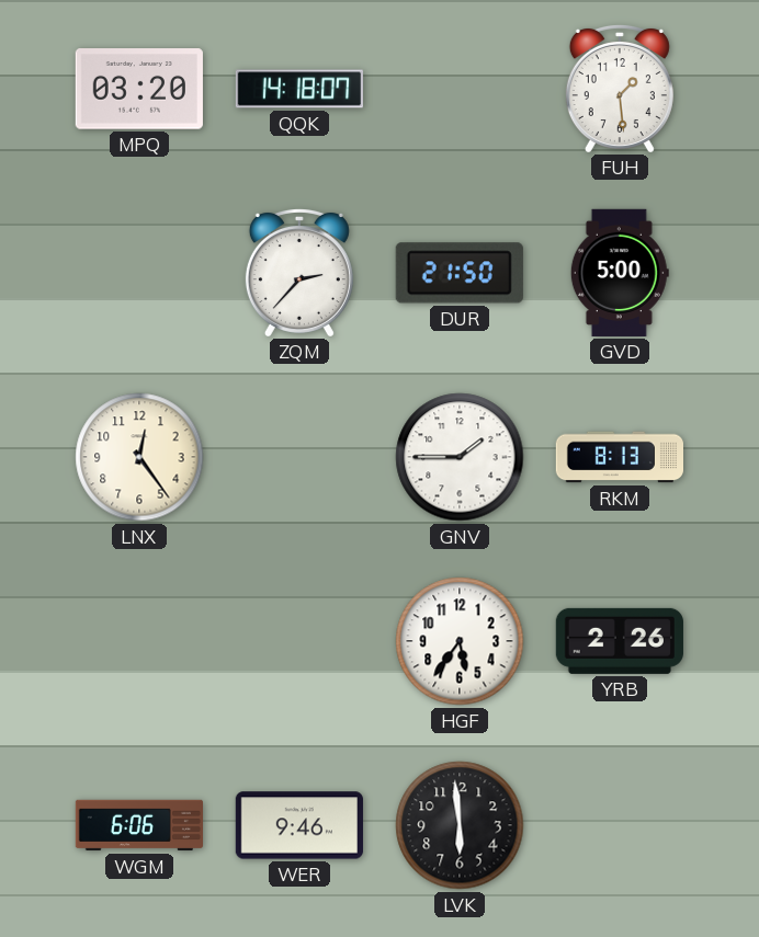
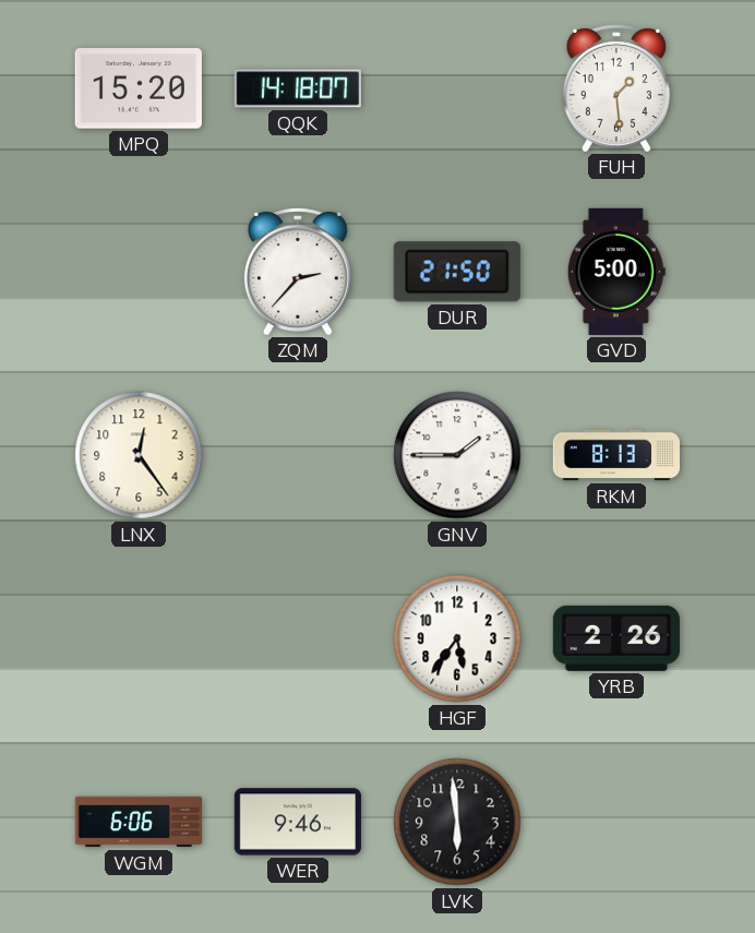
MPQ: 03:20 -> 15:20 (139, 88)
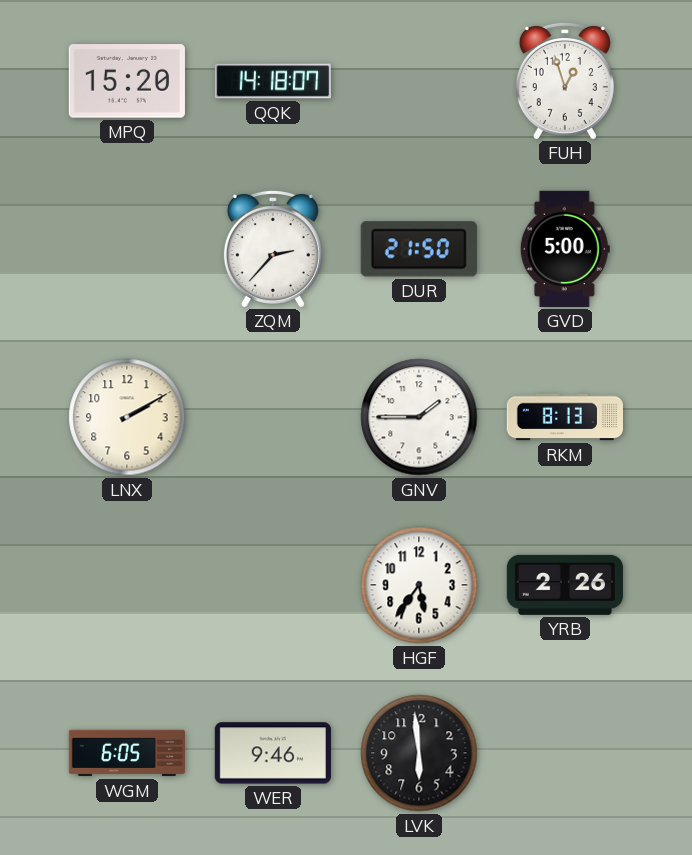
FUH: 1:29 -> 12:57 (565, 80)
LNX: 12:24 -> 2:10 (127, 417)
WGM: 6:06 -> 6:05 (126, 753)
